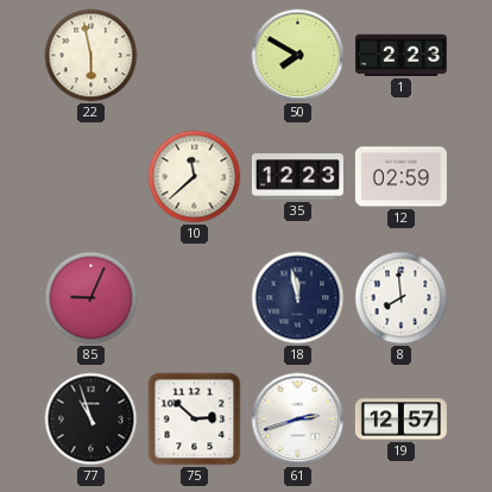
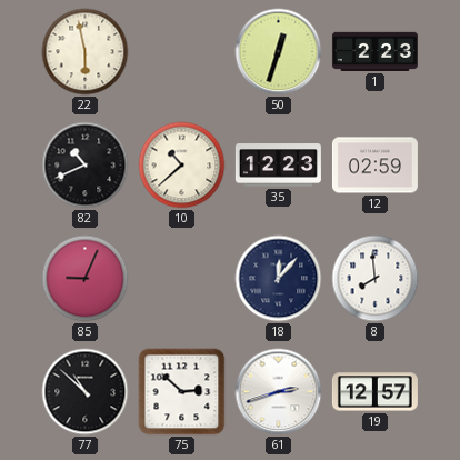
50: 7:50 -> 12:33 (279, 52)
82: none -> 10:41 (86, 166)
10: 11:38 -> 10:38 (182, 166)
18: 11:58 -> 12:07 (279, 279)
77: 10:57 -> 10:52 (86, 392)
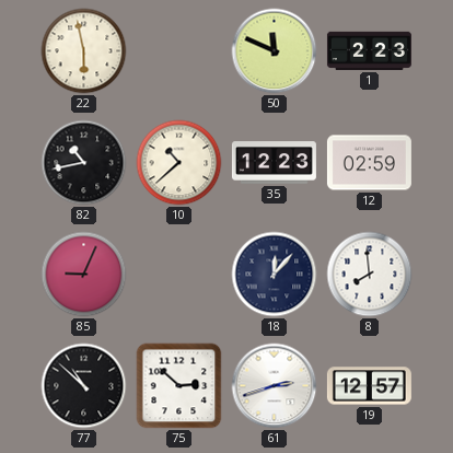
50: 12:33 -> 11:49 (275, 51)
82: 10:41 -> 10:43 (84, 163)
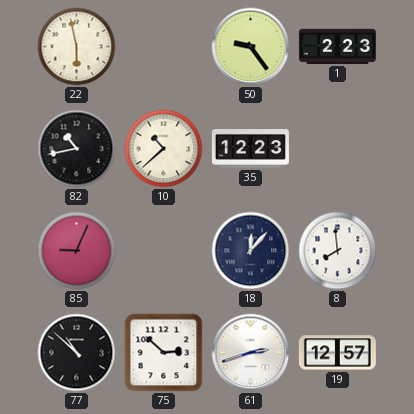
50: 11:49 -> 9:24 (251, 47)
12: 02:59 -> none (369, 163)
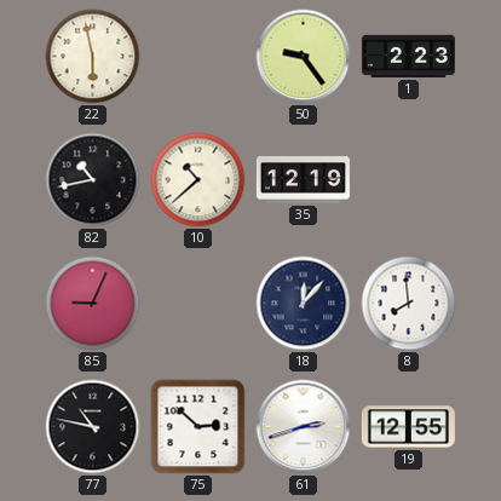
35: 12:23 -> 12:19 (303, 180)
77: 10:52 -> 10:47 (93, 427)
19: 12:57 -> 12:55 (408, 427)
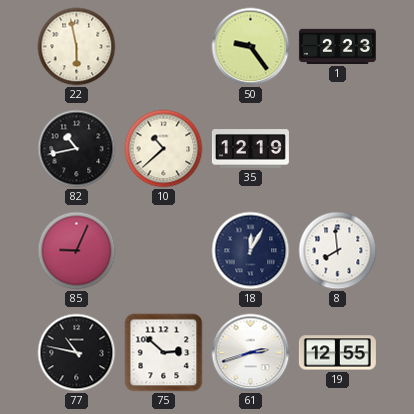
18: 12:07 -> 12:05 (251, 251)
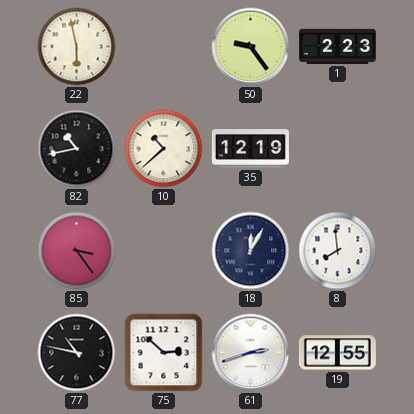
85: 9:04 -> 3:24 (77, 251)
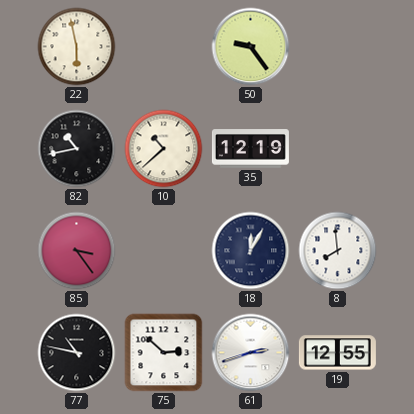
1: 2:23 -> none (337, 46)
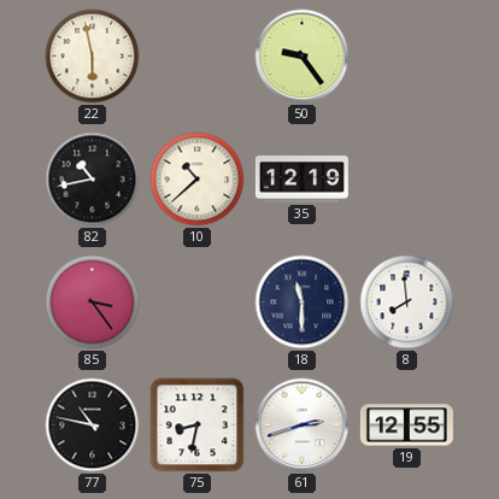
18: 12:05 -> 11:30 (303, 303)
75: 2:52 -> 8:32 (198, 425)
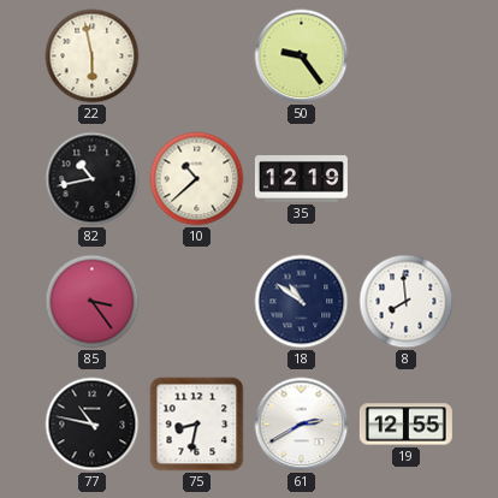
18: 11:30 -> 10:51 (302, 302)
61: 2:42 -> 2:40 (302, 425)
